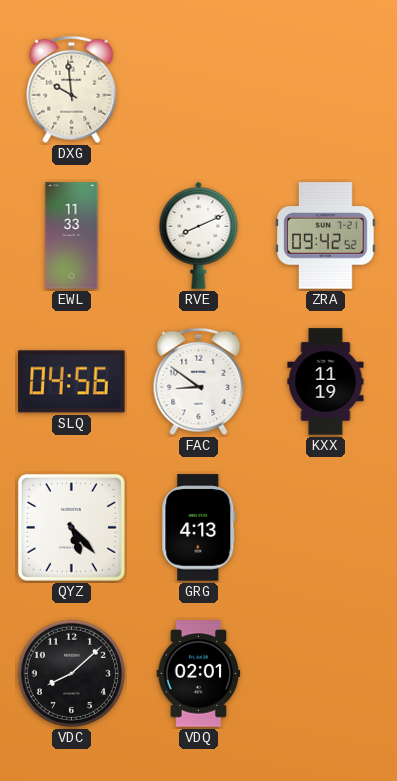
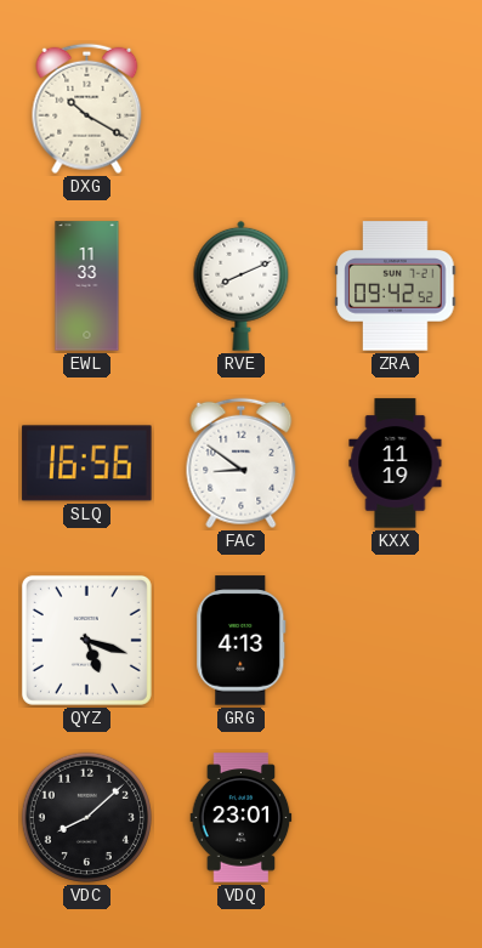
DXG: 9:59 -> 10:20 (87, 109)
SLQ: 04:56 -> 16:56 (87, 464)
QYZ: 5:23 -> 5:18 (86, 640)
VDQ: 02:01 -> 23:01 (242, 818)
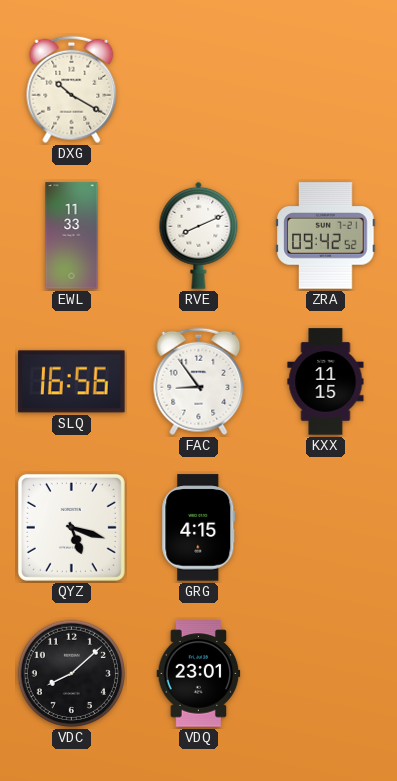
FAC: 8:51 -> 8:54 (199, 382)
KXX: 11:19 -> 11:15 (326, 382)
GRG: 4:13 -> 4:15 (199, 528)
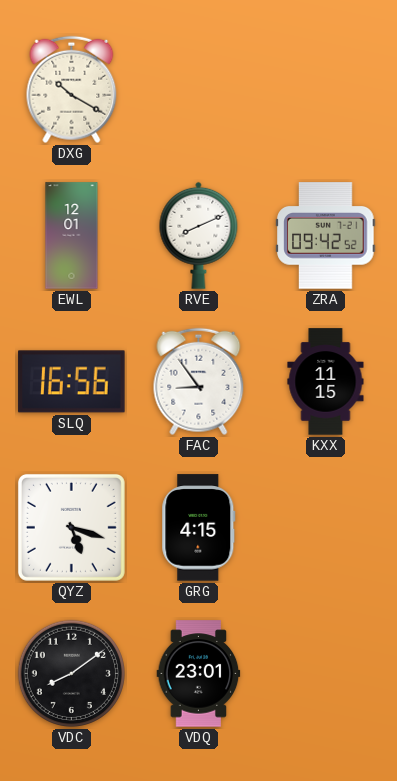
EWL: 11:33 -> 12:01 (72, 236)
VDC: 8:08 -> 8:09 (71, 673)
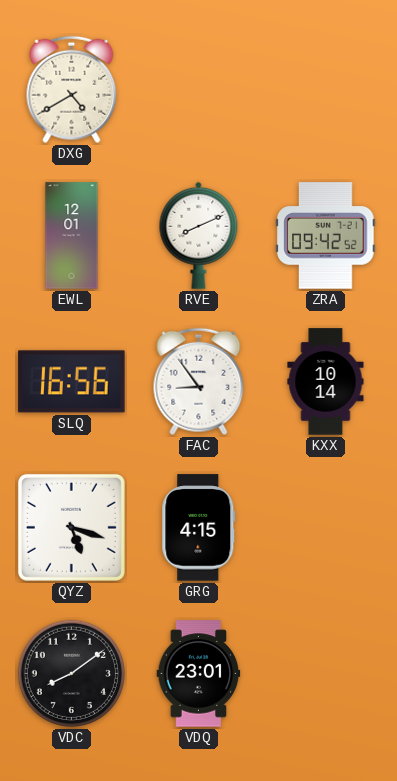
DXG: 10:20 -> 4:40 (72, 90)
KXX: 11:15 -> 10:14 (326, 382)
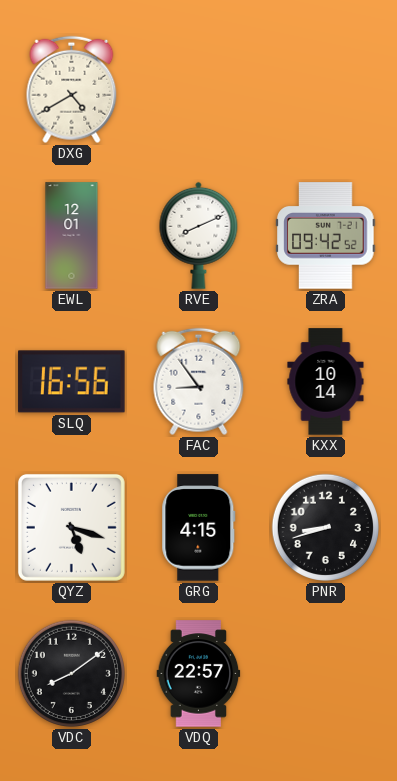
PNR: none -> 8:42 (325, 527)
VDQ: 23:01 -> 22:57 (199, 674)
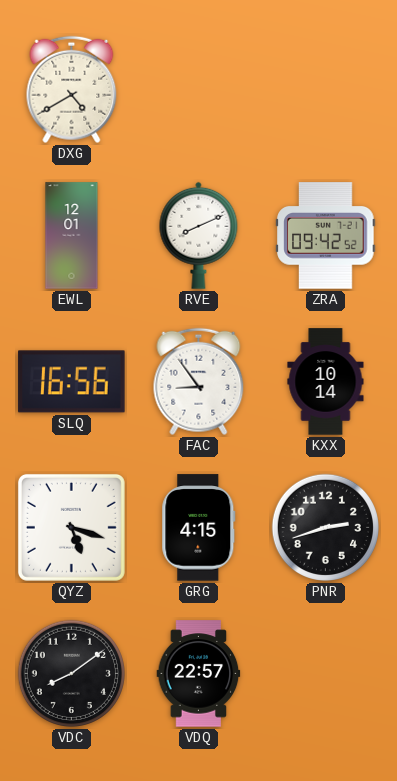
PNR: 8:42 -> 2:42 (325, 527)
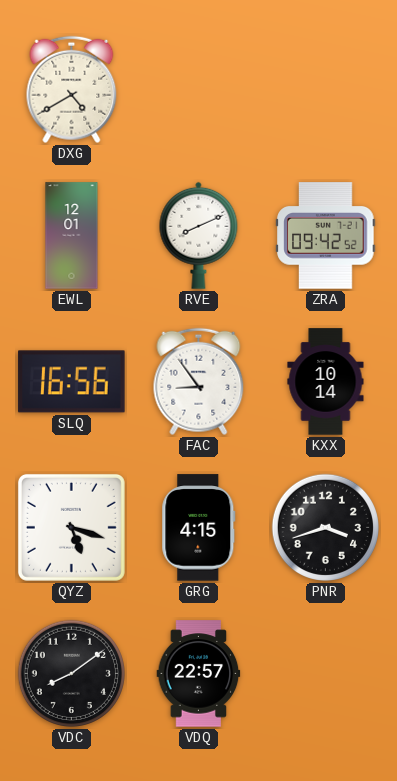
PNR: 2:42 -> 3:42 (325, 527)
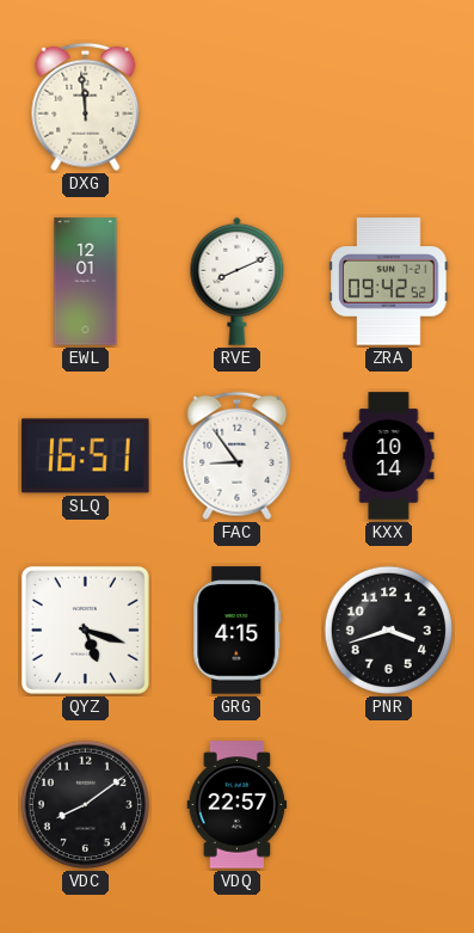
DXG: 4:40 -> 11:59 (86, 108)
SLQ: 16:56 -> 16:51 (86, 456)
